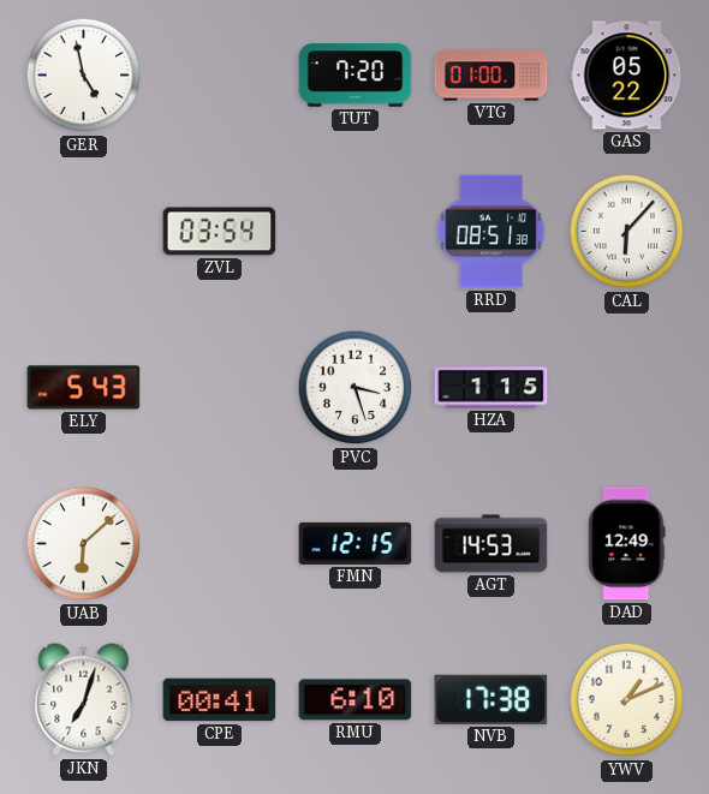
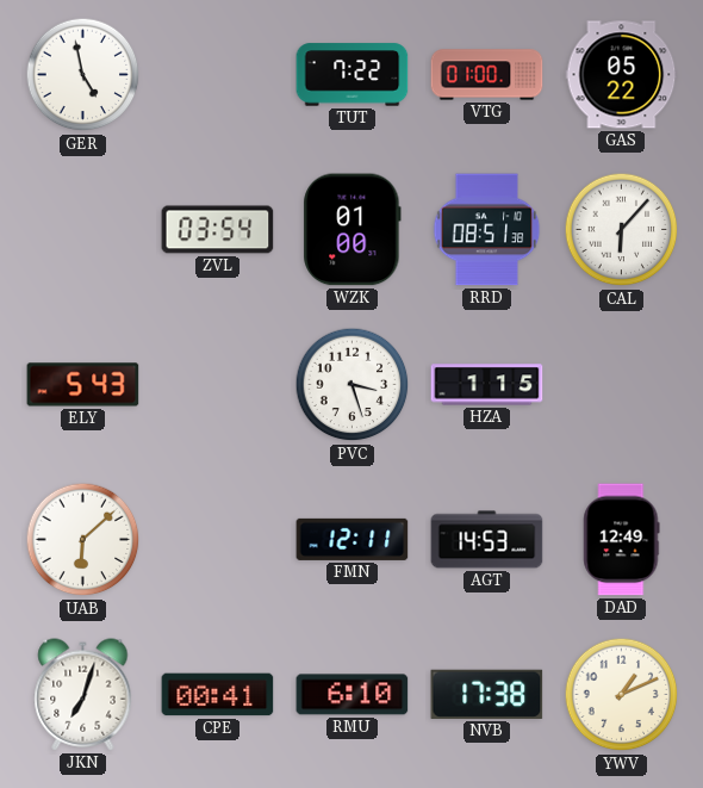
TUT: 7:20 -> 7:22 (353, 75)
WZK: none -> 01:00 (353, 230)
FMN: 12:15 -> 12:11 (353, 539)
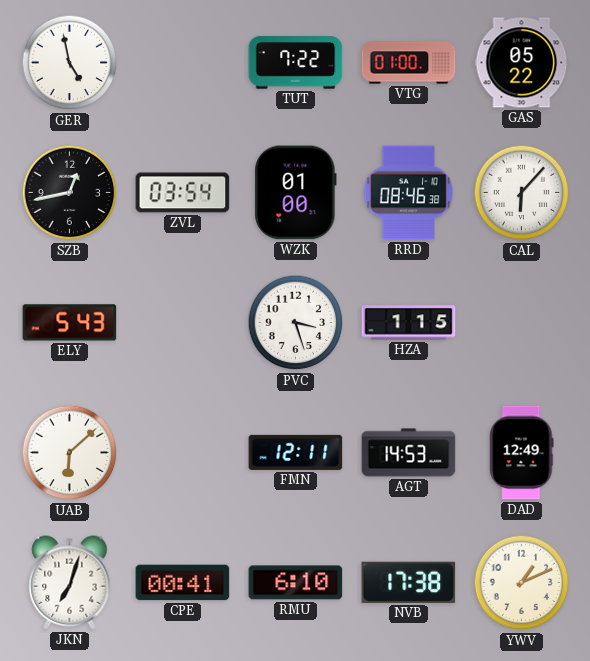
SZB: none -> 12:43 (70, 193)
RRD: 08:51 -> 08:46 (409, 193)
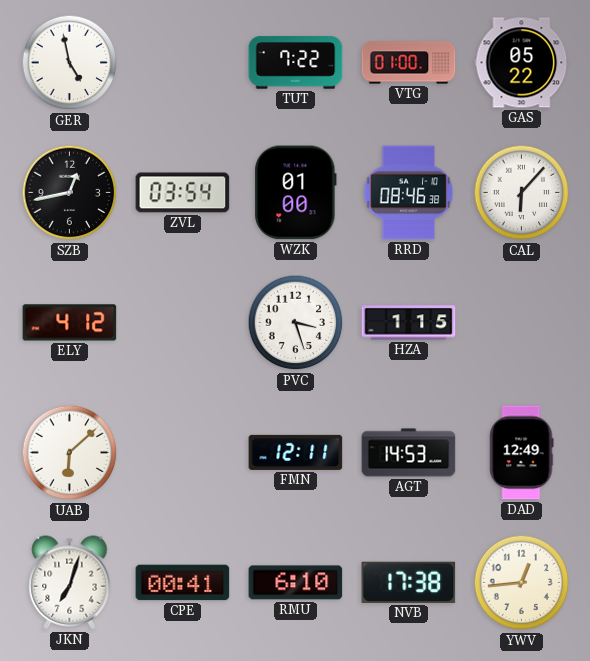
ELY: 5:43 -> 4:12 (70, 323)
YWV: 1:11 -> 12:44 (522, 583)
